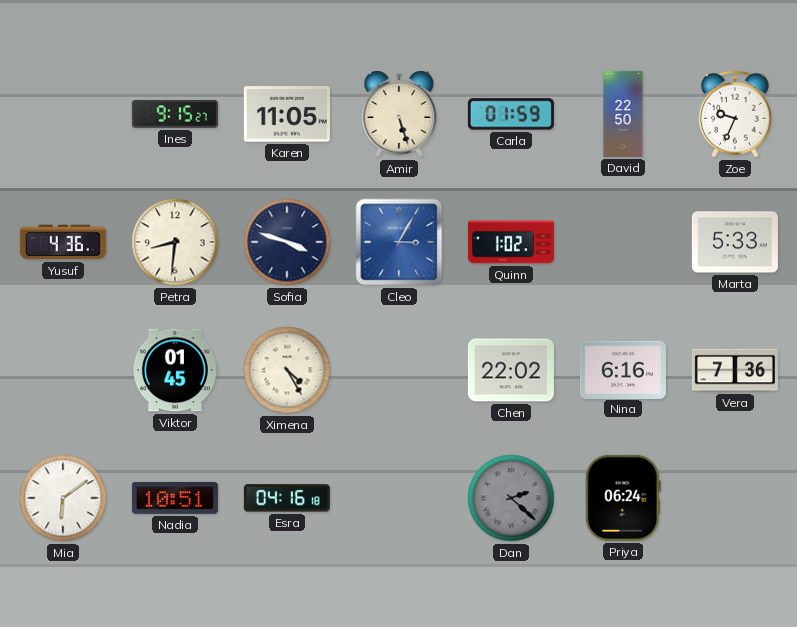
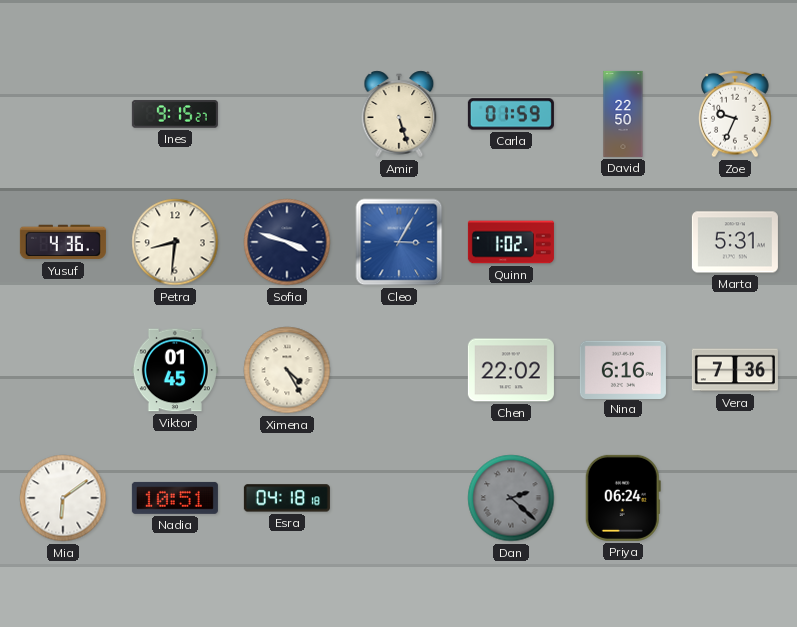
Karen: 11:05 -> none (287, 114)
Marta: 5:33 -> 5:31 (735, 242)
Esra: 04:16 -> 04:18 (287, 498)
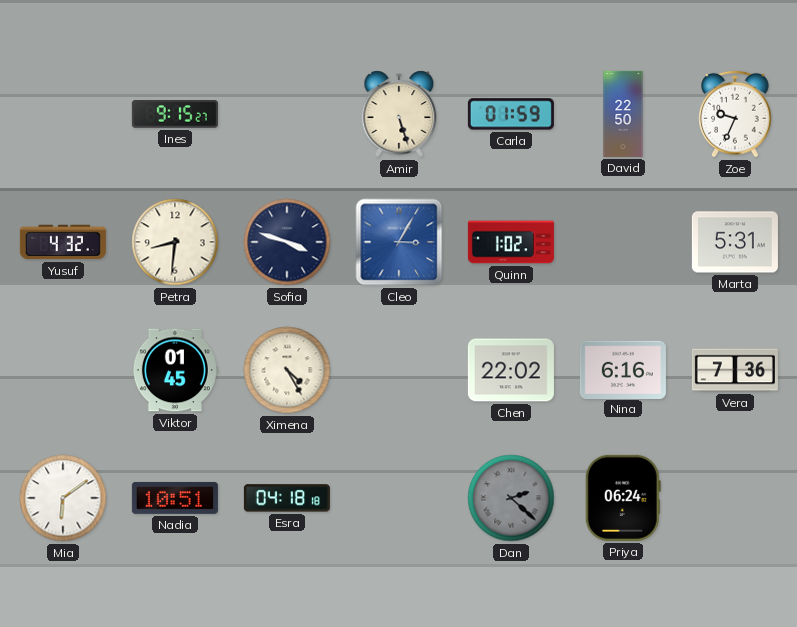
Yusuf: 4:36 -> 4:32 (63, 242)
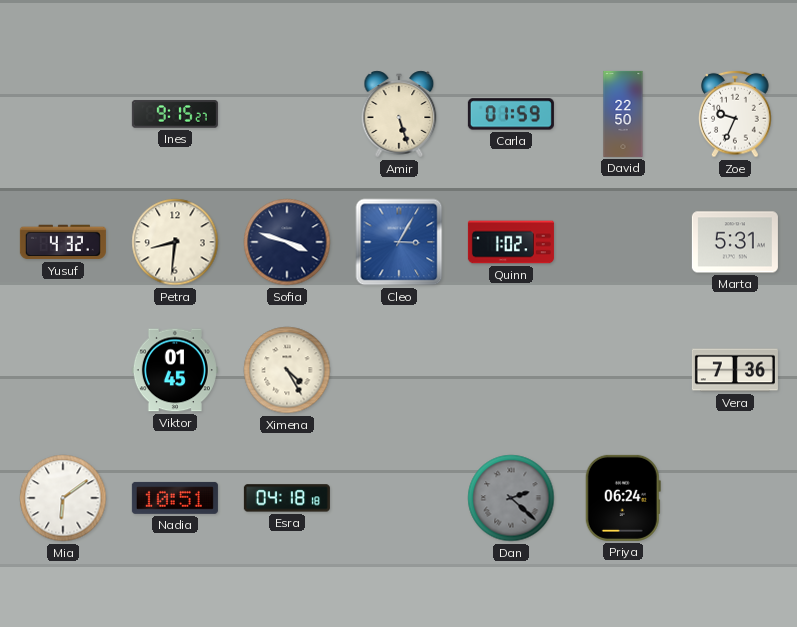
Chen: 22:02 -> none (511, 370)
Nina: 6:16 -> none (623, 369)
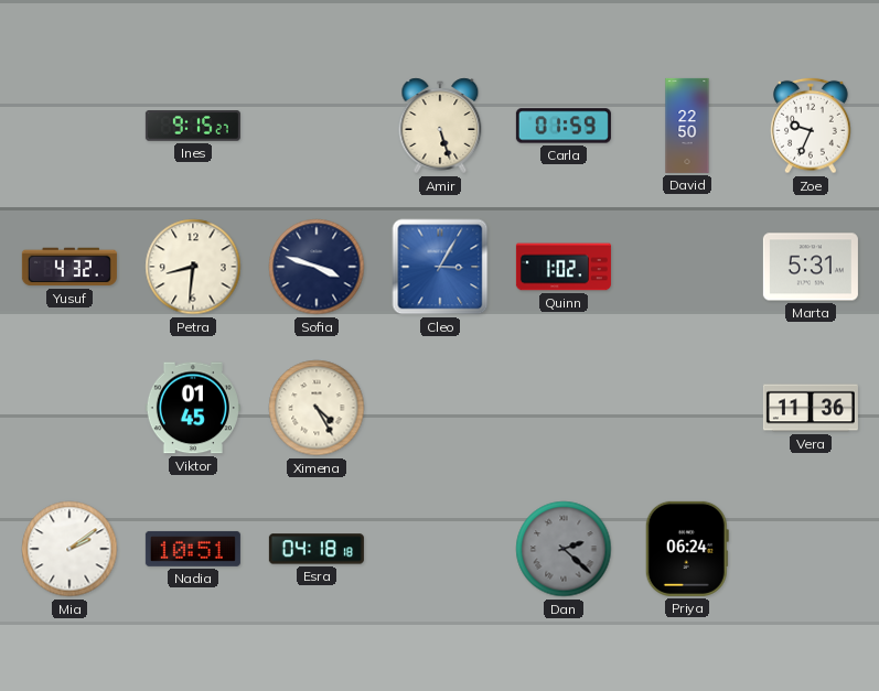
Vera: 7:36 -> 11:36 (811, 408)
Mia: 6:09 -> 2:09 (69, 549)
